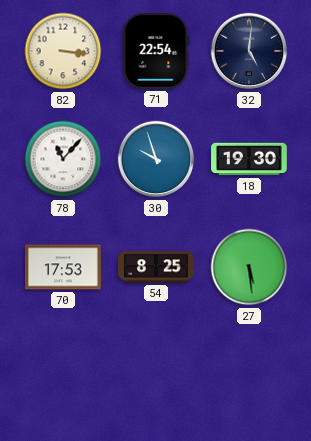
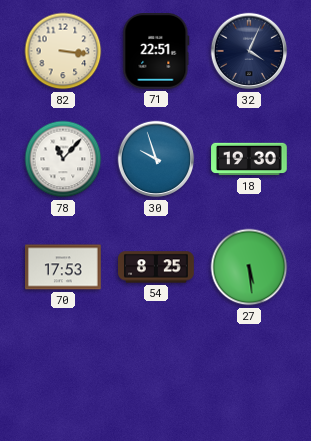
71: 22:54 -> 22:51 (156, 52)
32: 5:01 -> 4:04 (249, 51)
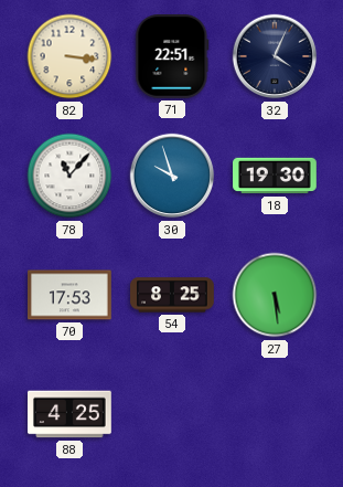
88: none -> 4:25 (71, 414)
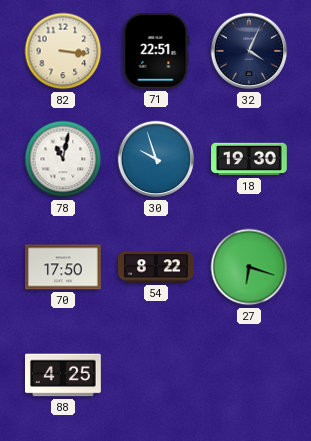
78: 11:07 -> 11:02 (63, 159)
70: 17:53 -> 17:50 (64, 267)
54: 8:25 -> 8:22 (156, 267)
27: 5:29 -> 6:18 (249, 267)
